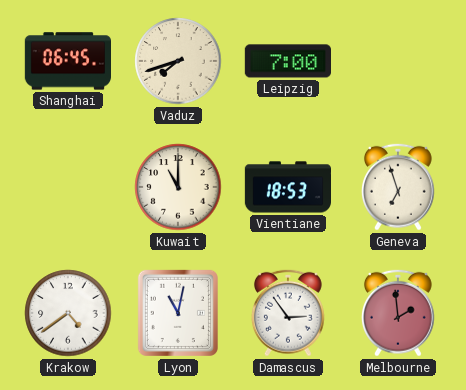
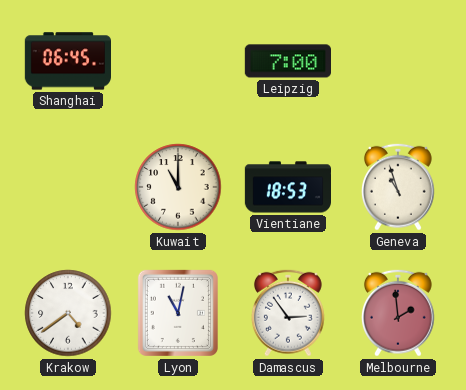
Vaduz: 7:42 -> none (178, 61)
Geneva: 6:57 -> 10:57 (398, 187)
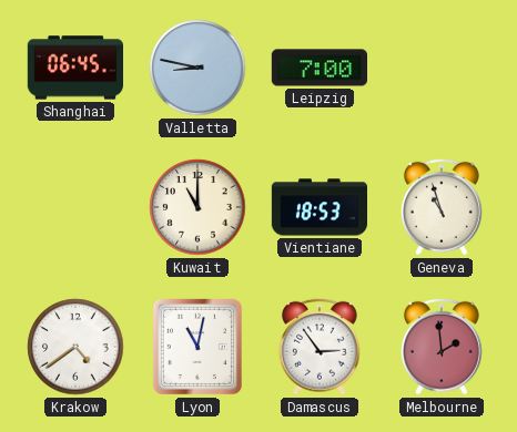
Valletta: none -> 8:47 (197, 68)
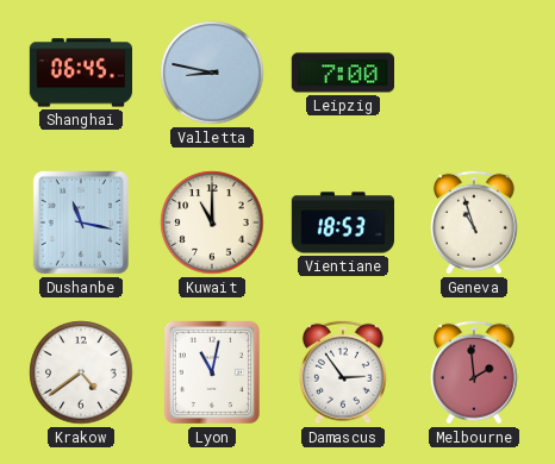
Dushanbe: none -> 11:17 (81, 222)
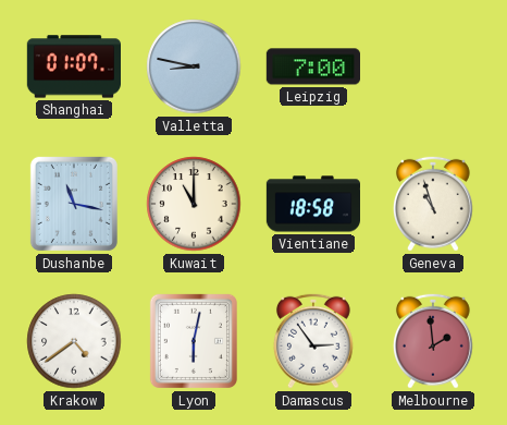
Shanghai: 06:45 -> 01:07 (73, 66)
Vientiane: 18:53 -> 18:58 (312, 204)
Lyon: 11:02 -> 6:02 (194, 341)
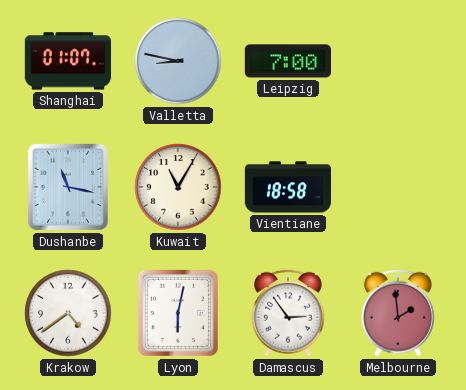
Kuwait: 11:00 -> 11:05 (178, 187)
Geneva: 10:57 -> none (433, 204)
